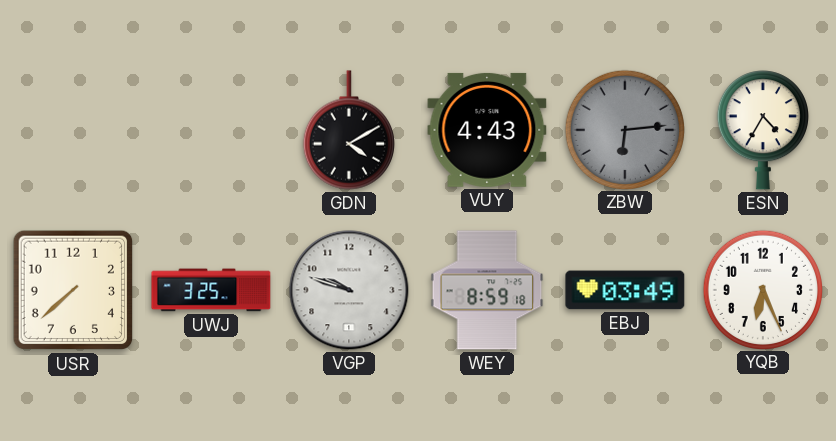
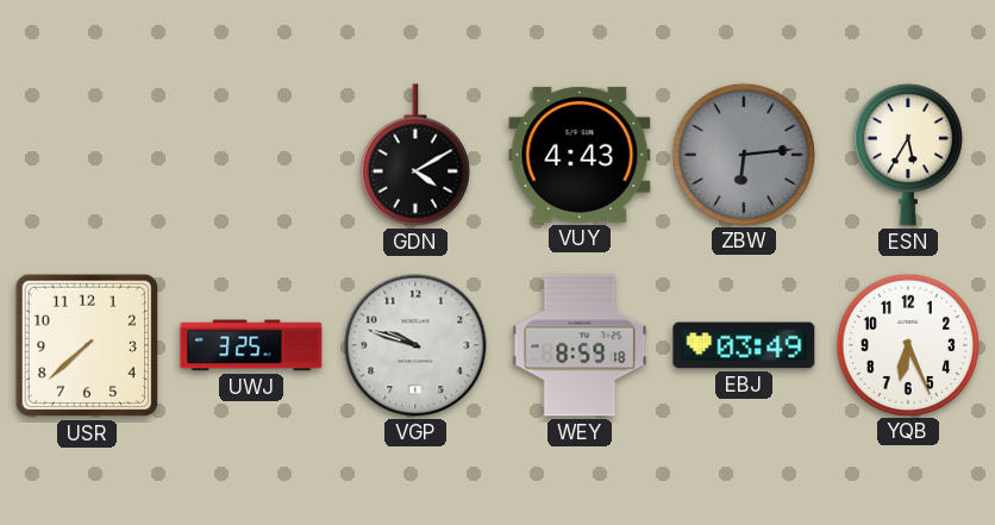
ESN: 4:35 -> 5:35 (908, 155)
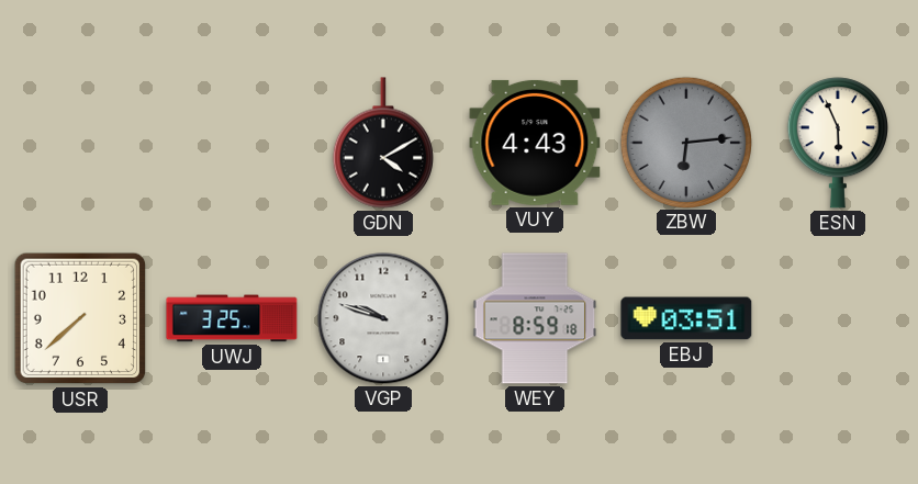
ESN: 5:35 -> 5:56 (838, 143)
EBJ: 03:49 -> 03:51 (686, 318)
YQB: 6:26 -> none (907, 344)
